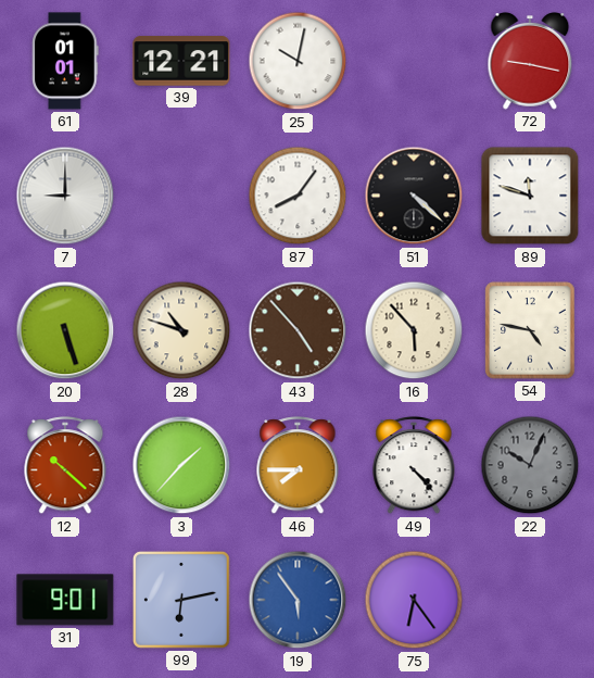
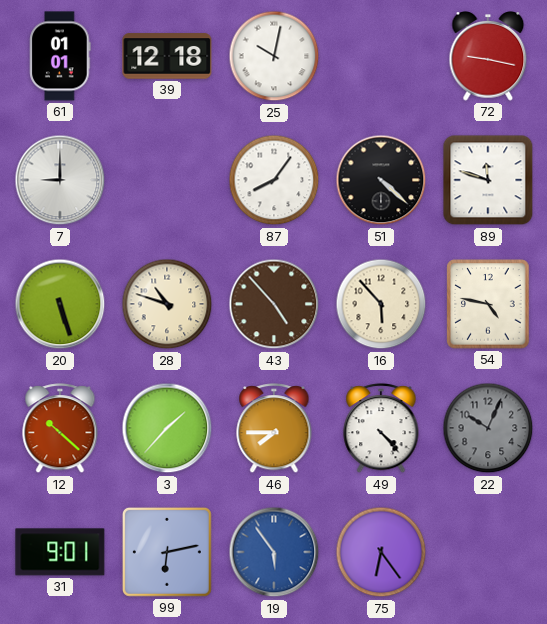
39: 12:21 -> 12:18 (167, 56)
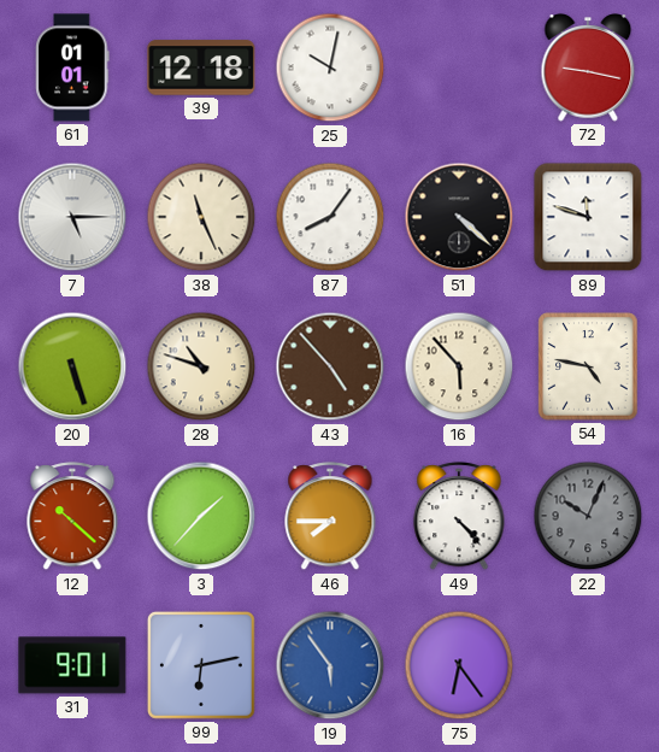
7: 9:00 -> 5:15 (72, 217)
38: none -> 11:26 (201, 217)
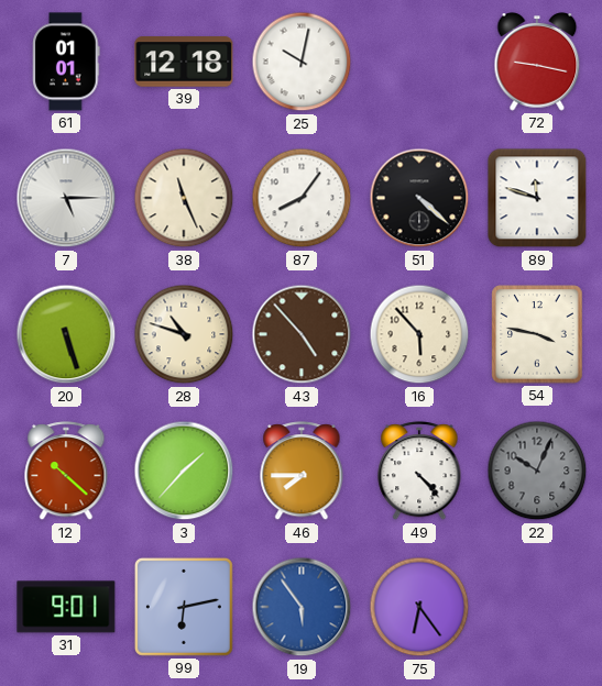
54: 4:47 -> 3:47 (537, 334)
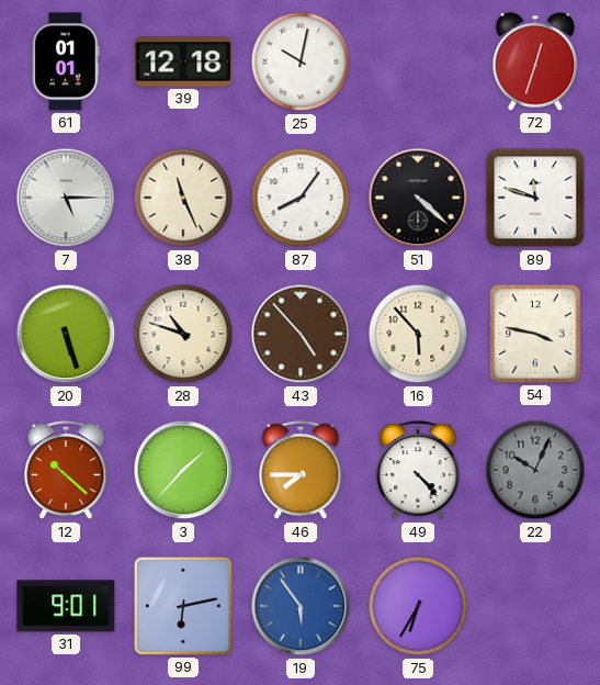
72: 9:17 -> 12:33 (535, 61)
75: 6:24 -> 6:35 (418, 606)
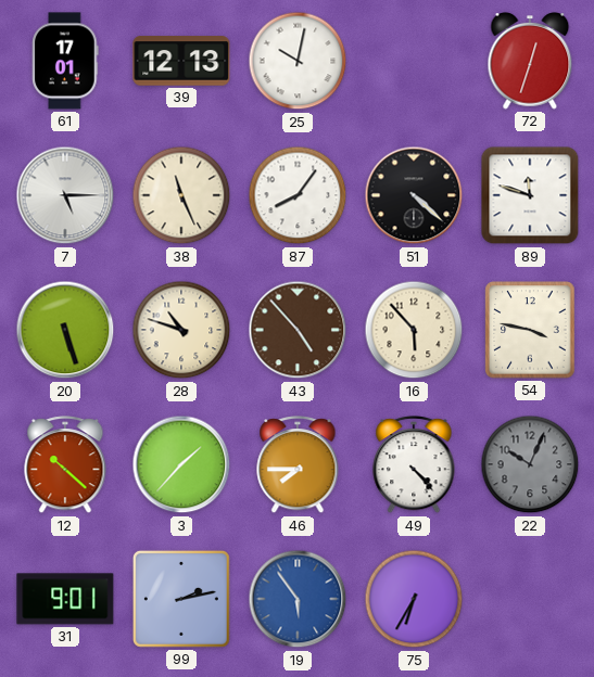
61: 01:01 -> 17:01 (65, 61)
39: 12:18 -> 12:13 (181, 61)
99: 6:13 -> 2:13 (181, 599)
